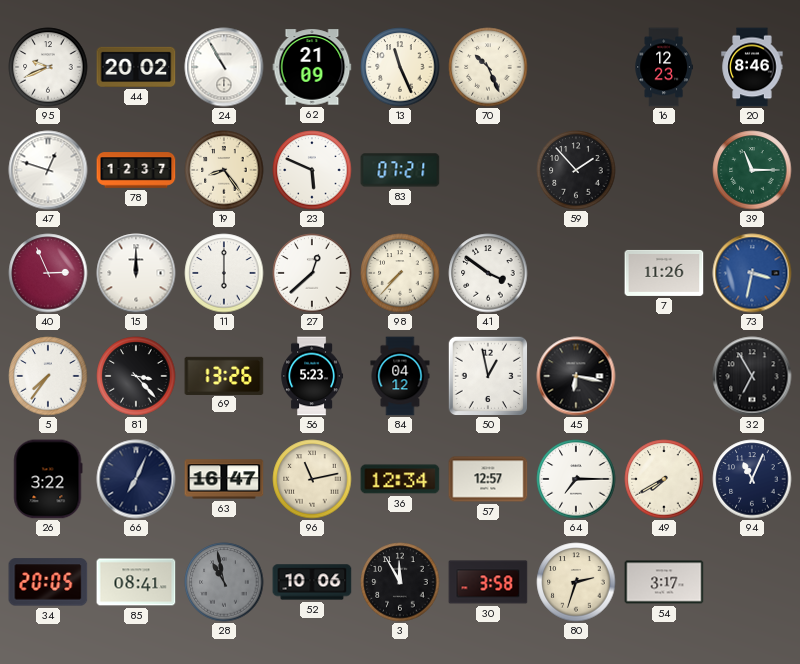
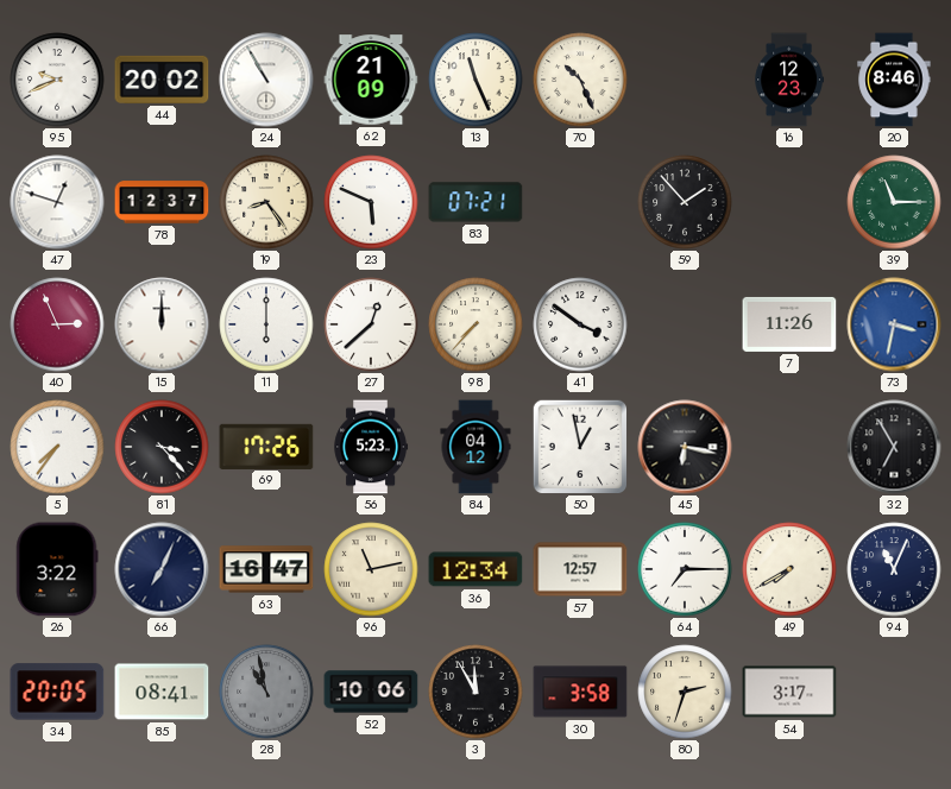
69: 13:26 -> 17:26 (266, 446)
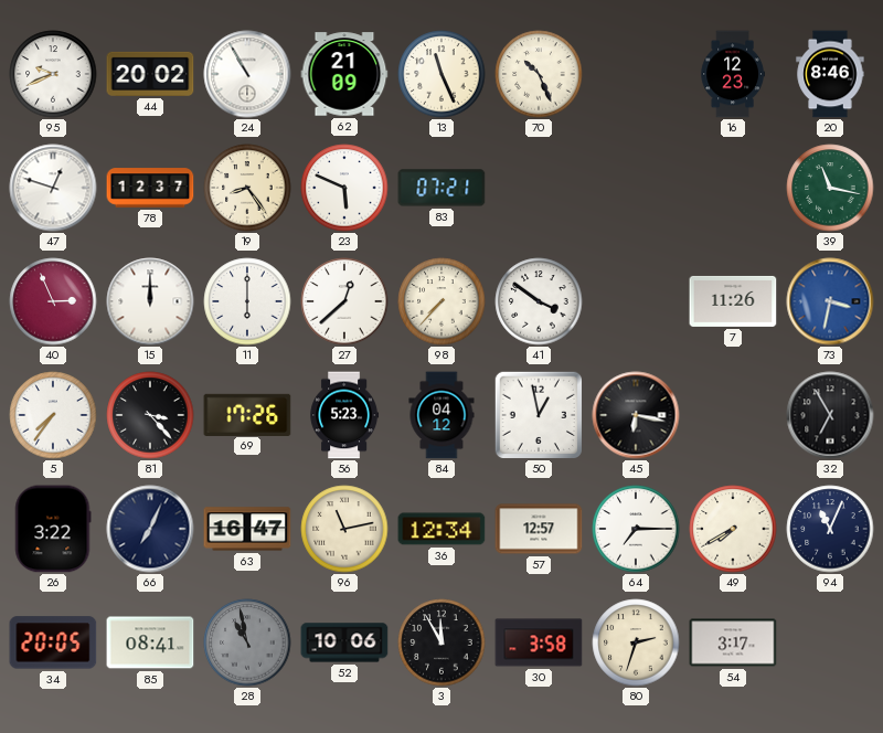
59: 1:53 -> none (685, 202)
39: 11:15 -> 11:17 (830, 188)
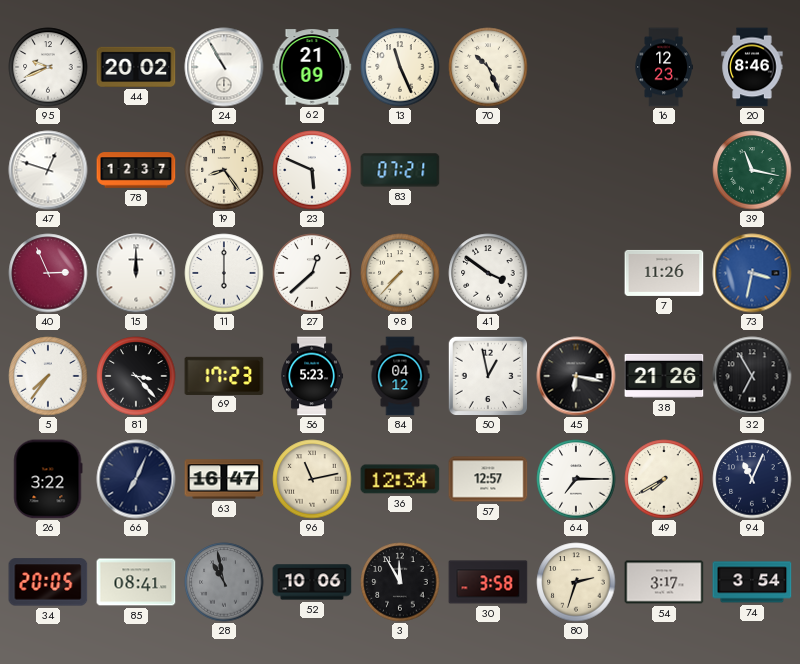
69: 17:26 -> 17:23 (224, 375)
38: none -> 21:26 (664, 376)
74: none -> 3:54 (752, 582)
